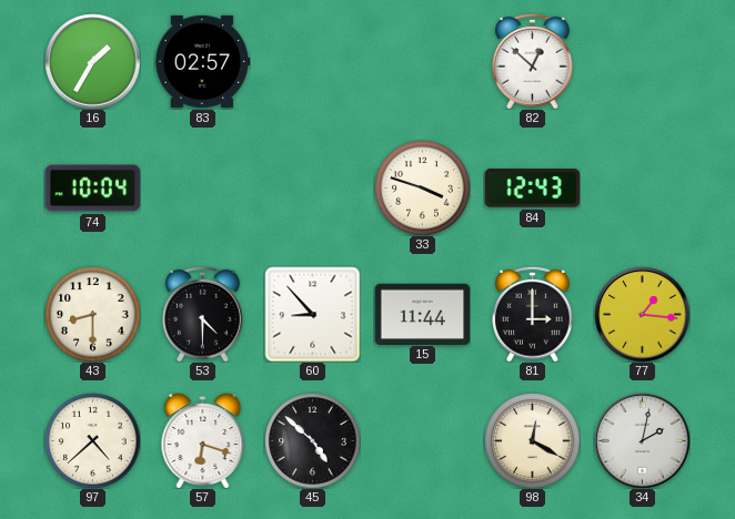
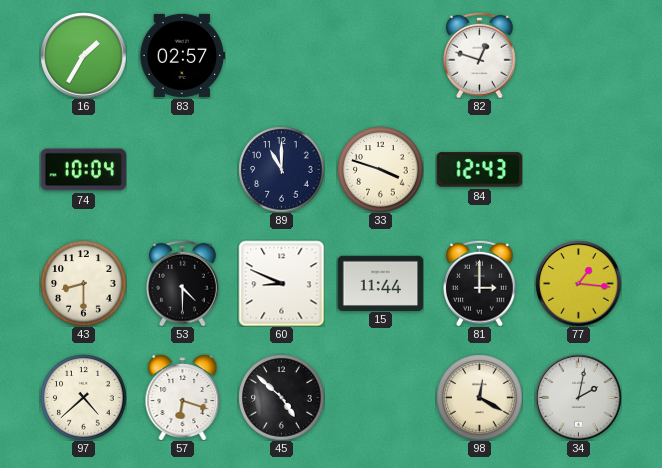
82: 12:52 -> 12:48 (480, 55)
89: none -> 11:00 (281, 169)
60: 8:53 -> 8:49 (281, 283)
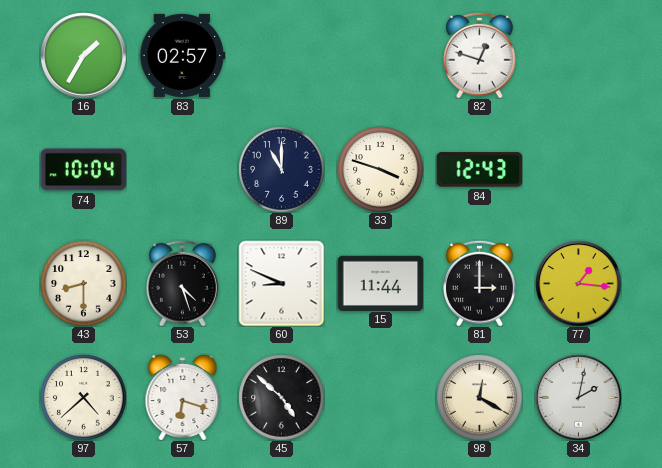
53: 4:30 -> 4:27 (183, 283)
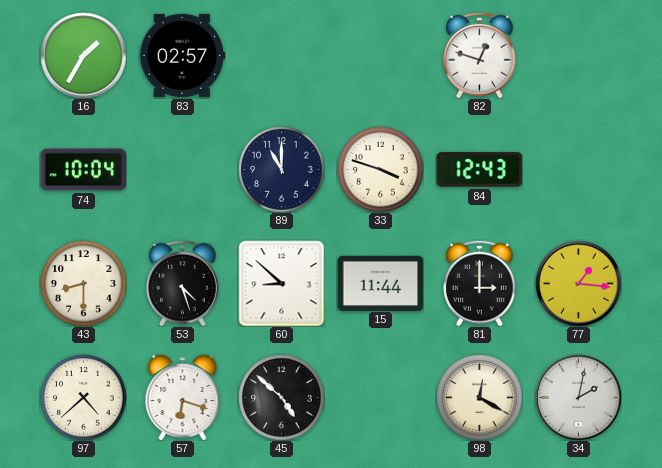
60: 8:49 -> 8:52 (281, 283)
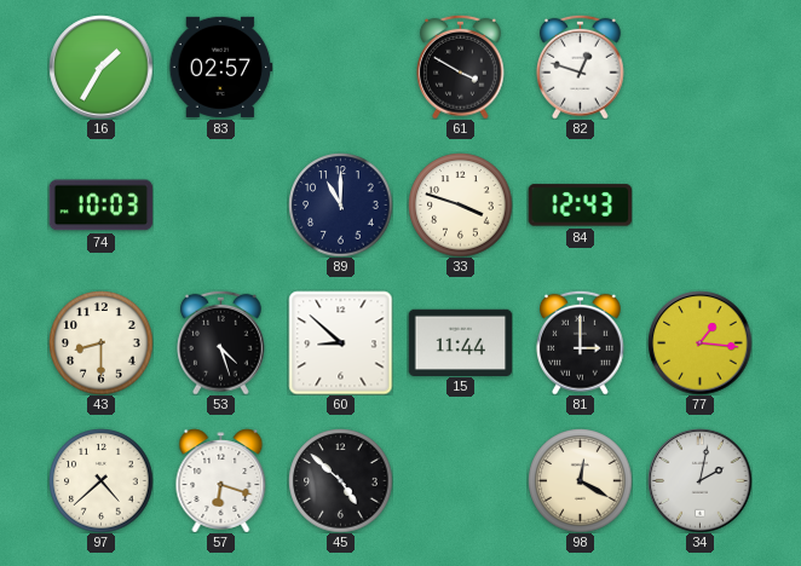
61: none -> 3:50 (461, 67)
74: 10:04 -> 10:03 (100, 206)
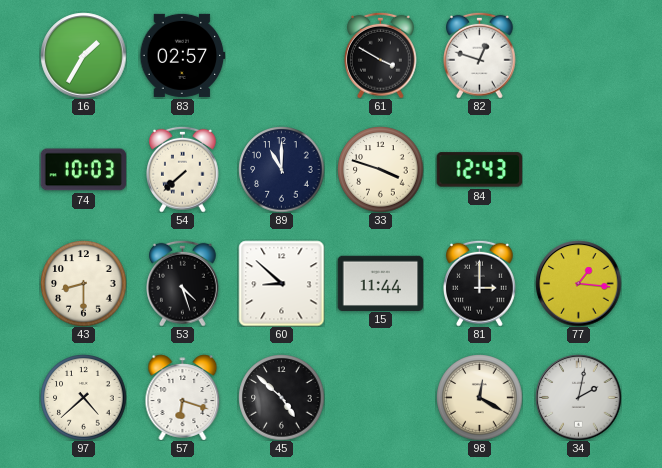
54: none -> 7:38 (183, 169)
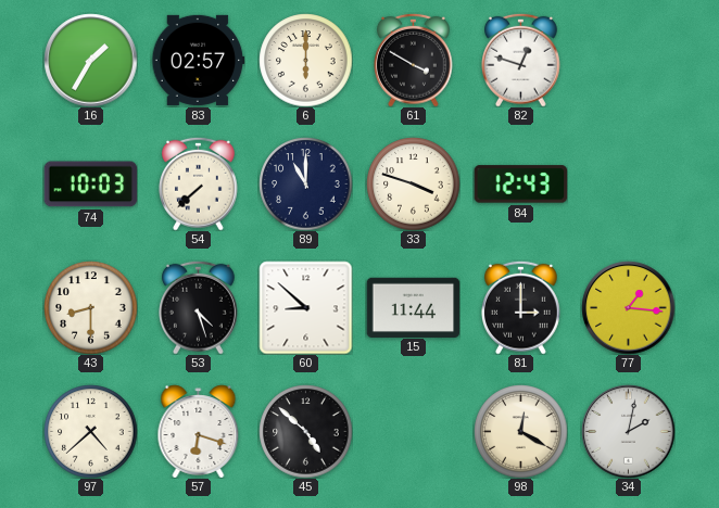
6: none -> 6:00 (305, 60)
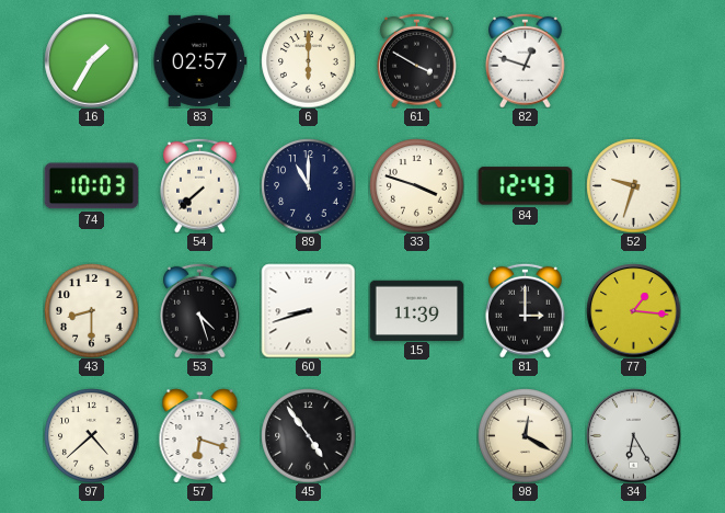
52: none -> 9:33 (633, 185)
60: 8:52 -> 8:42 (308, 310)
15: 11:44 -> 11:39 (416, 310)
45: 4:52 -> 4:54 (308, 435)
34: 2:02 -> 6:25 (633, 435)
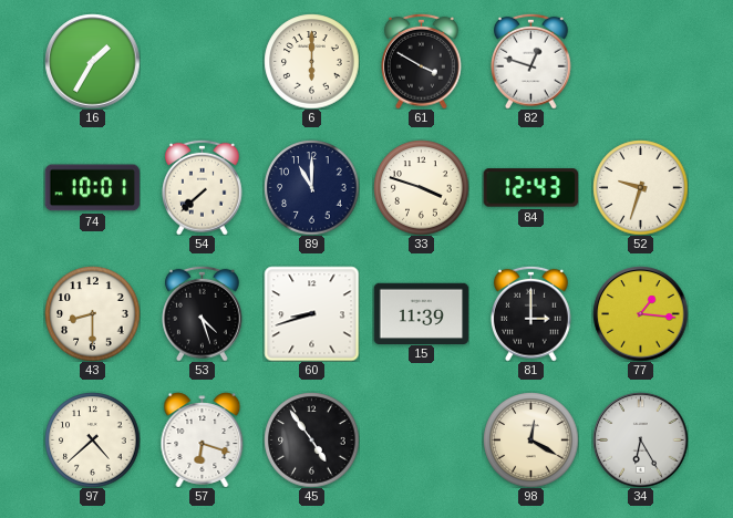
83: 02:57 -> none (199, 60)
74: 10:03 -> 10:01 (92, 188)
